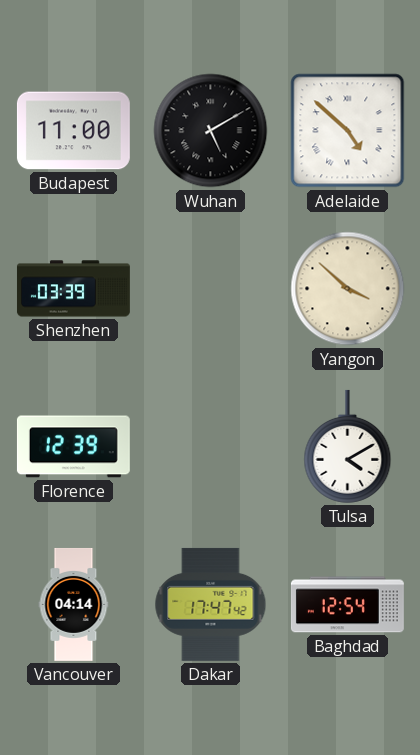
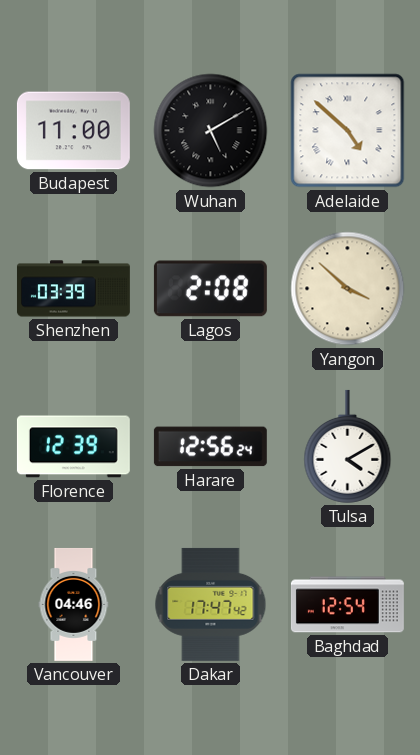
Lagos: none -> 2:08 (210, 289)
Harare: none -> 12:56 (210, 447)
Vancouver: 04:14 -> 04:46 (74, 604)
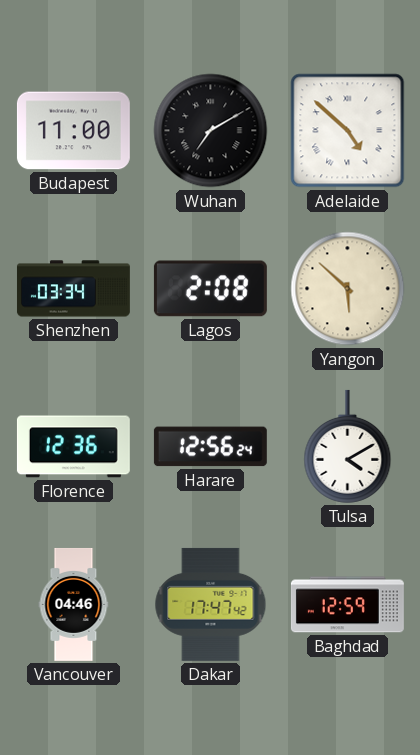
Wuhan: 5:10 -> 7:10 (211, 131)
Shenzhen: 03:39 -> 03:34 (73, 289)
Yangon: 3:52 -> 5:52 (348, 289)
Florence: 12:39 -> 12:36 (73, 447)
Baghdad: 12:54 -> 12:59 (347, 605)
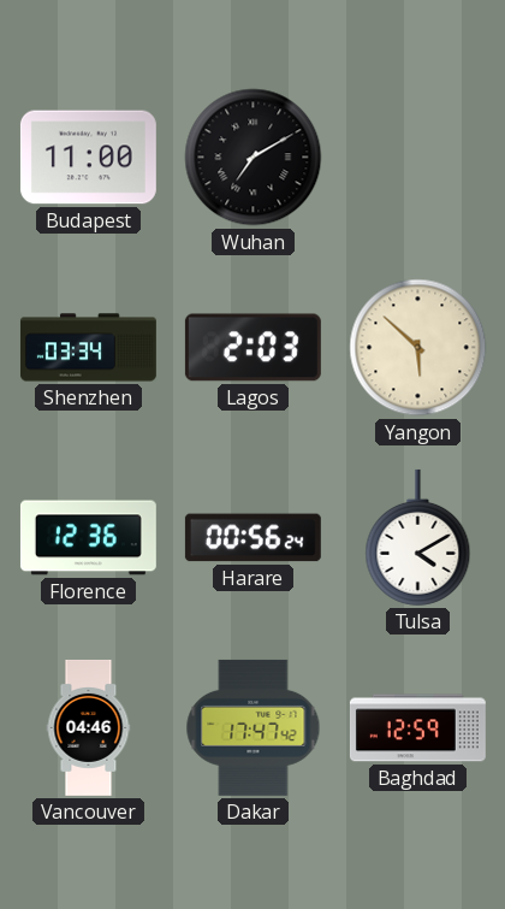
Adelaide: 4:52 -> none (348, 131)
Lagos: 2:08 -> 2:03 (252, 348)
Harare: 12:56 -> 00:56 (252, 538)
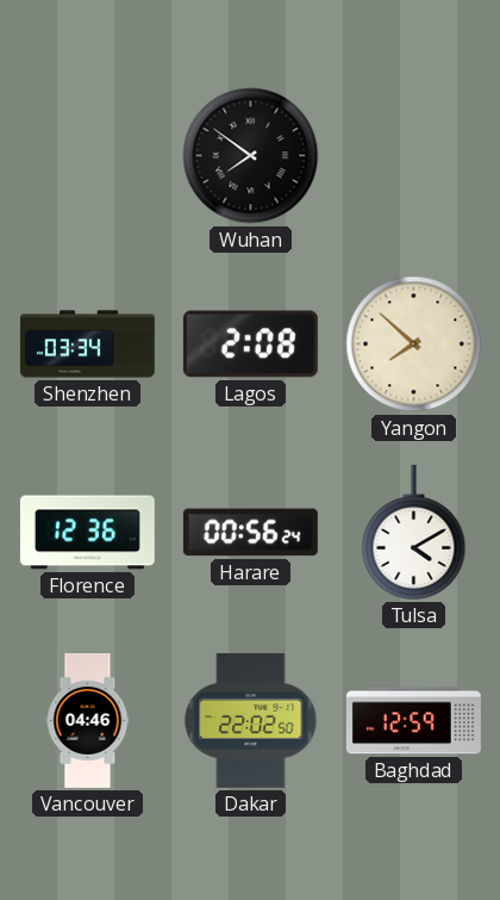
Budapest: 11:00 -> none (88, 158)
Wuhan: 7:10 -> 7:51 (251, 156)
Lagos: 2:03 -> 2:08 (250, 345)
Yangon: 5:52 -> 7:52 (414, 345)
Dakar: 17:47 -> 22:02 (251, 720)
